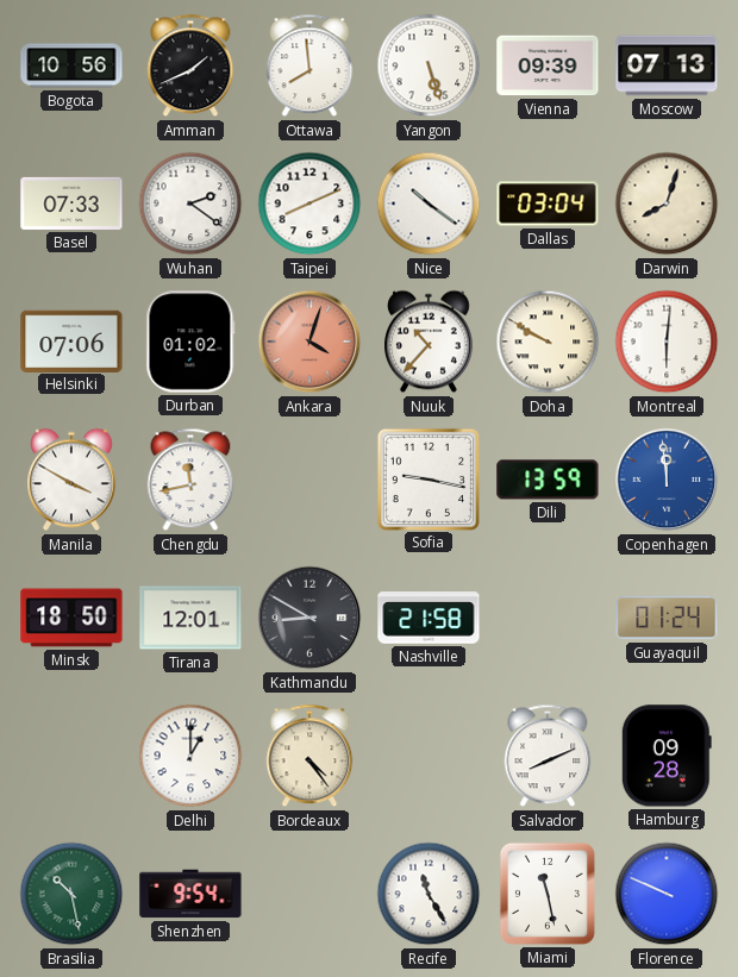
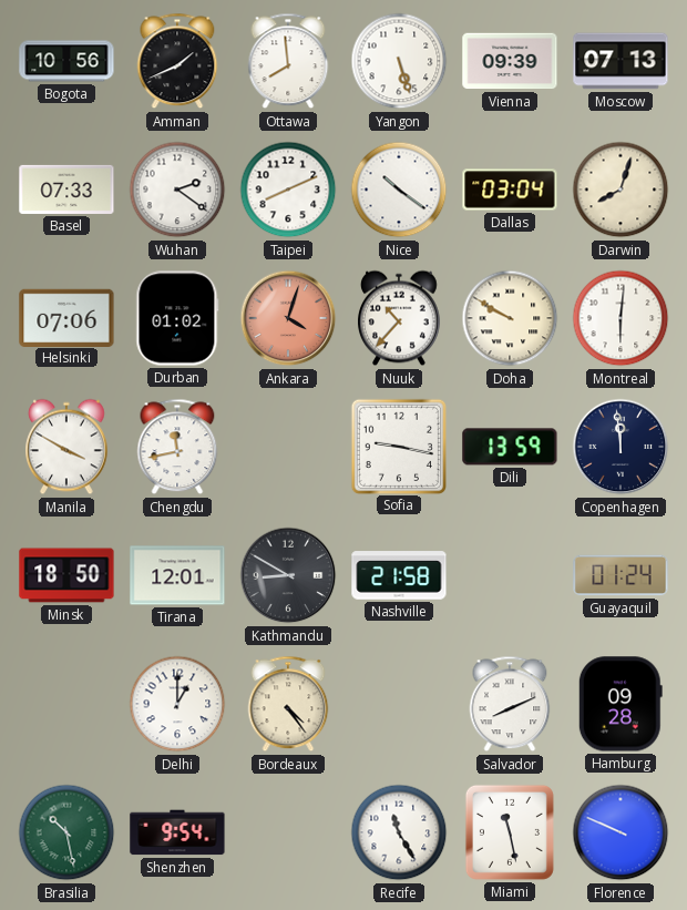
Copenhagen dial: blue -> navy (621, 447)
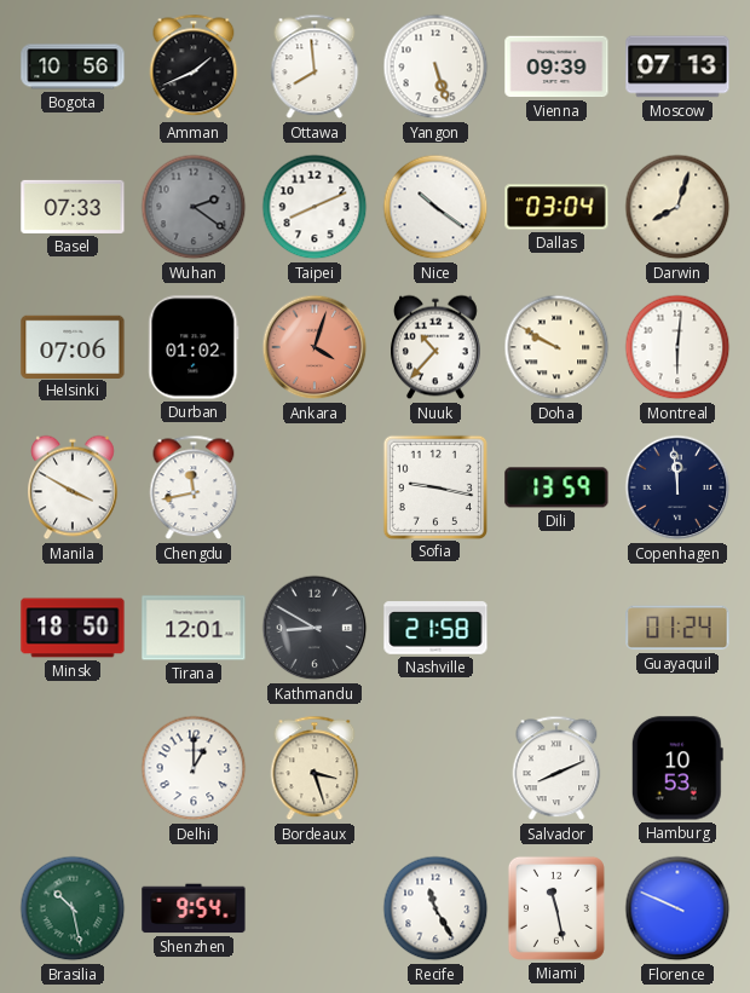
Wuhan dial: white -> grey (194, 207)
Bordeaux: 4:24 -> 3:27 (315, 768)
Hamburg: 09:28 -> 10:53 (677, 768)
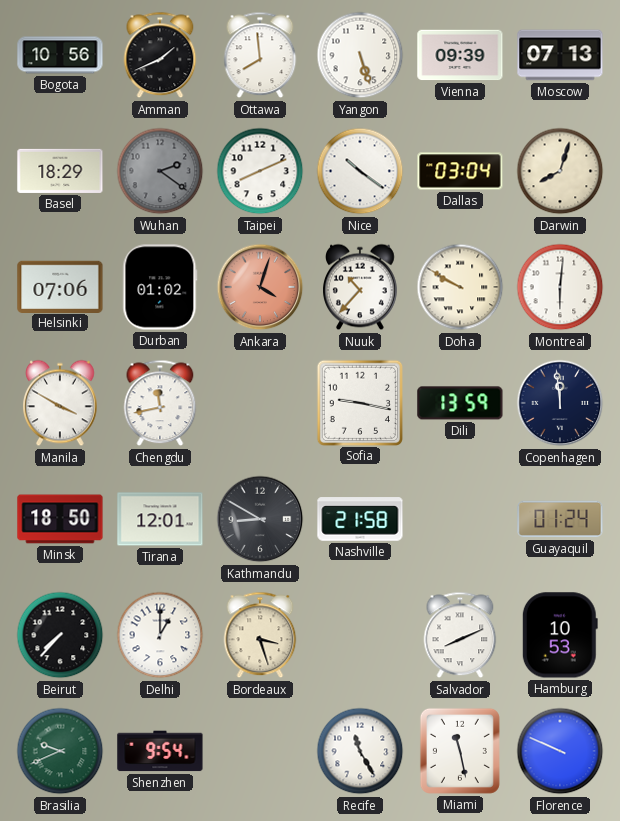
Basel: 07:33 -> 18:29 (60, 171)
Beirut: none -> 7:37 (60, 635)
Brasilia: 10:28 -> 9:41 (60, 751)
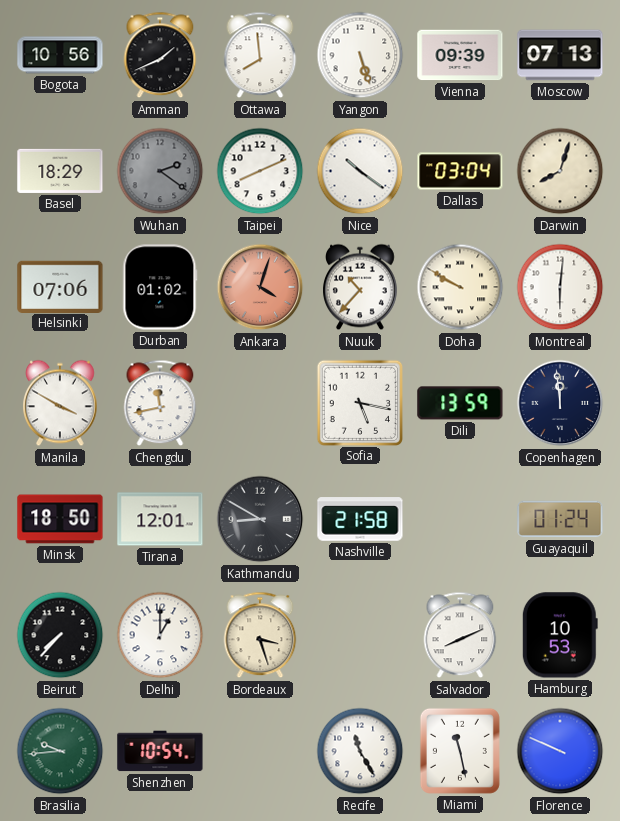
Sofia: 9:17 -> 5:17 (359, 402)
Brasilia: 9:41 -> 9:44 (60, 751)
Shenzhen: 9:54 -> 10:54 (160, 751)
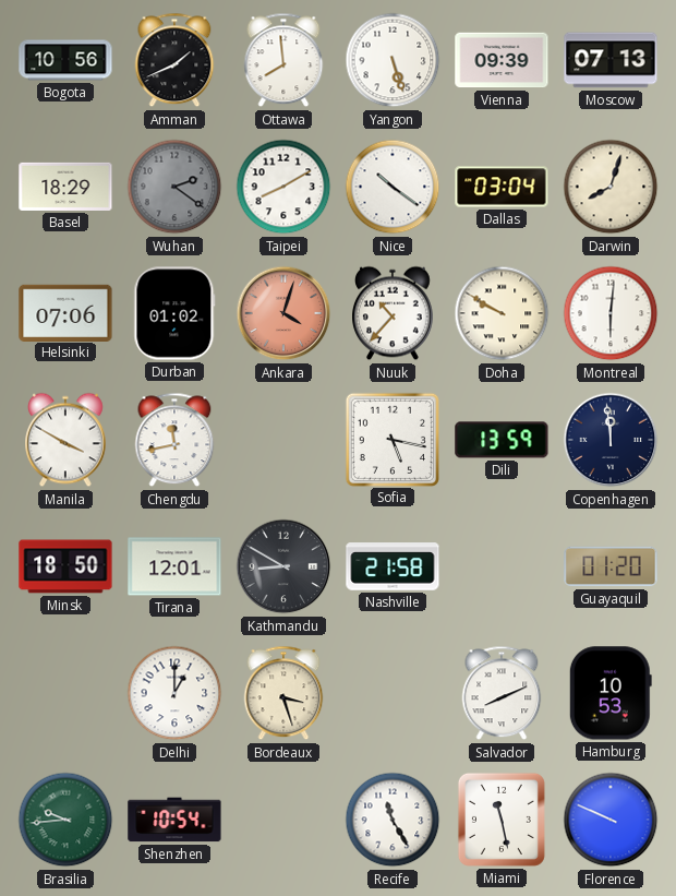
Taipei: 8:11 -> 8:10 (283, 187)
Guayaquil: 01:24 -> 01:20 (611, 566)
Beirut: 7:37 -> none (60, 635)
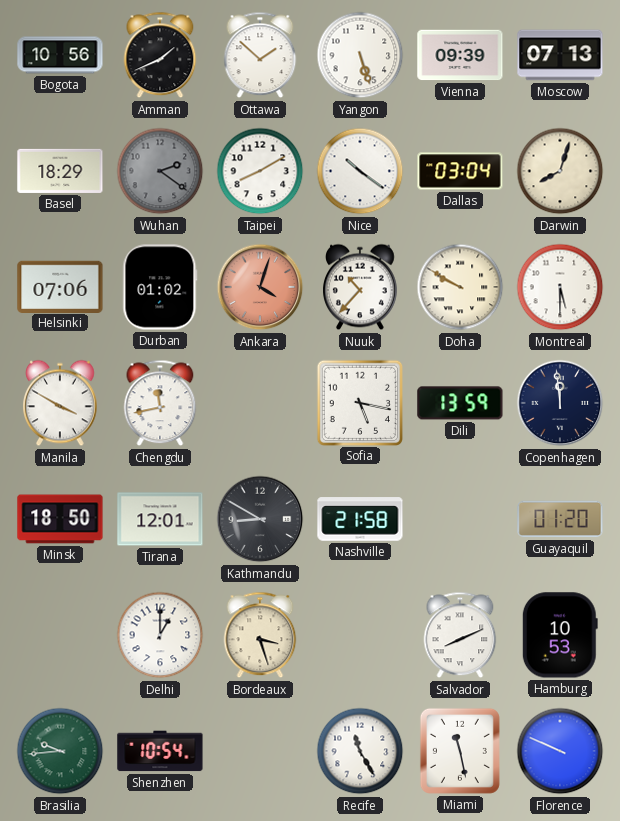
Ottawa: 7:59 -> 1:52 (260, 55)
Montreal: 6:01 -> 5:30 (560, 287)
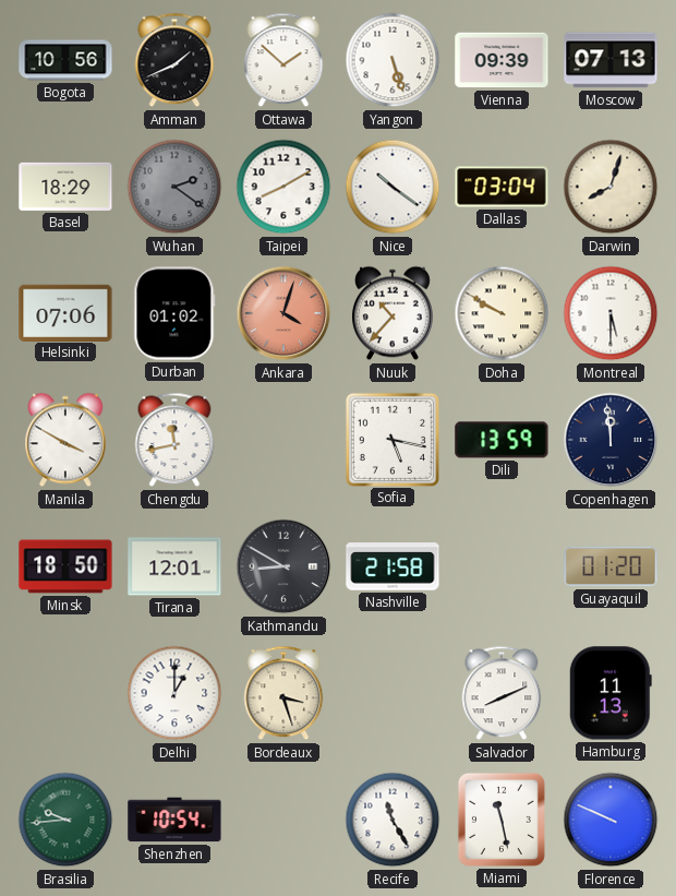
Hamburg: 10:53 -> 11:13 (611, 693)
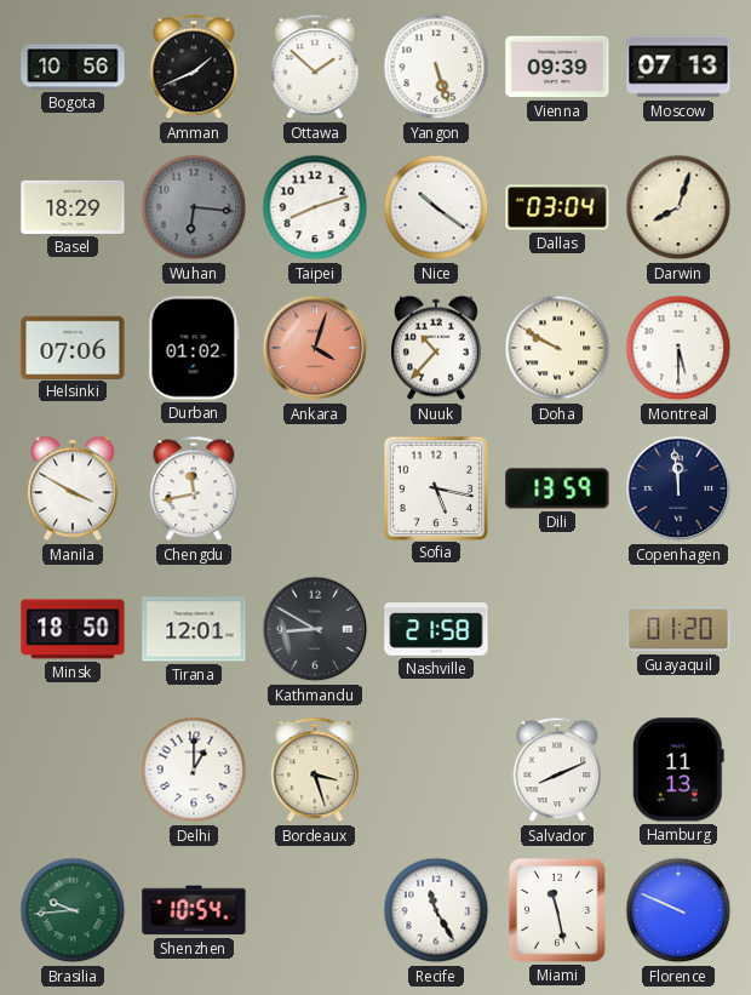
Wuhan: 2:21 -> 6:16 (194, 207)
Taipei: 8:10 -> 8:12 (315, 207)
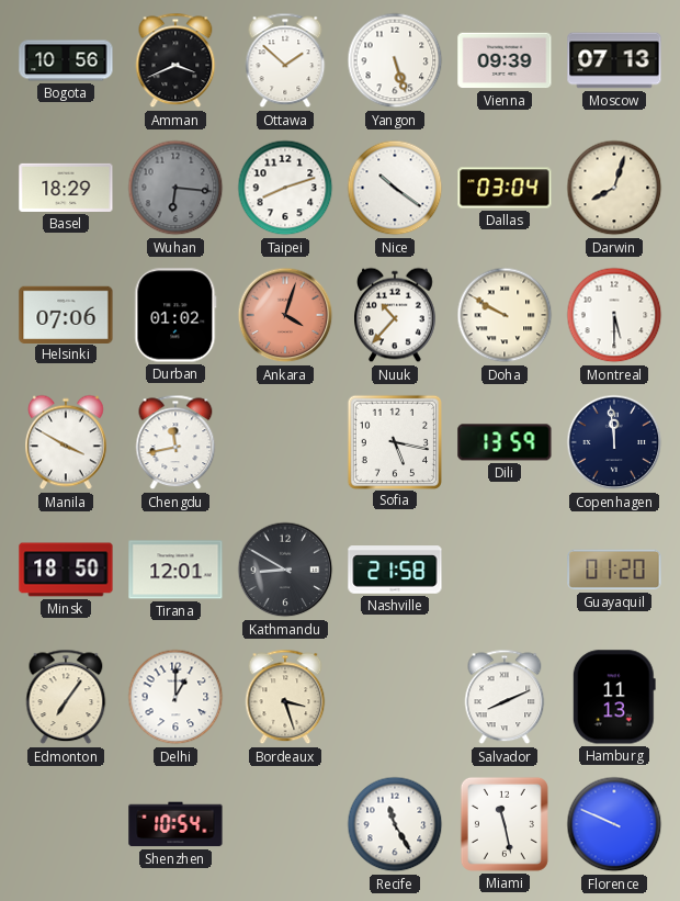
Amman: 1:41 -> 3:41 (175, 60)
Edmonton: none -> 7:06 (66, 697)
Brasilia: 9:44 -> none (73, 910)
